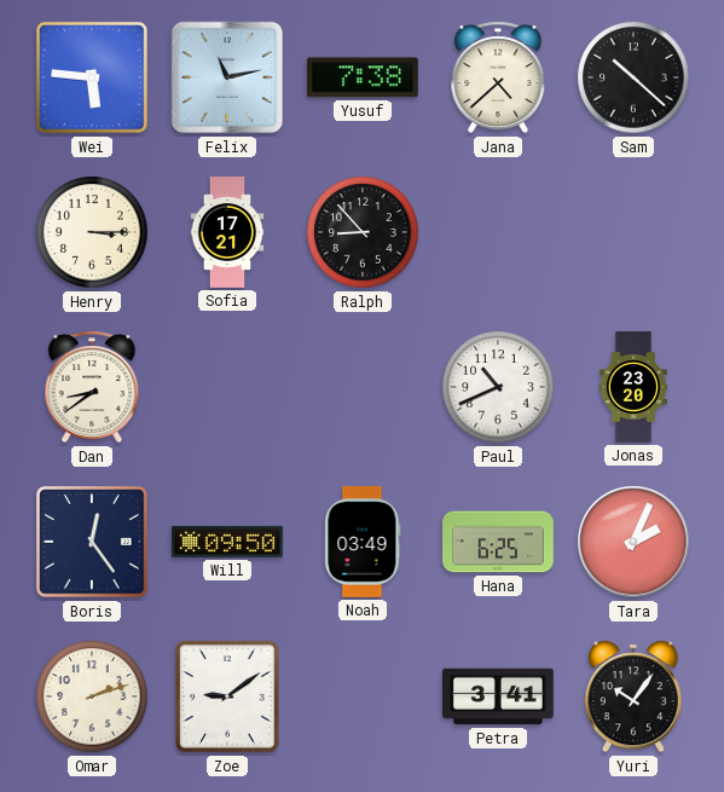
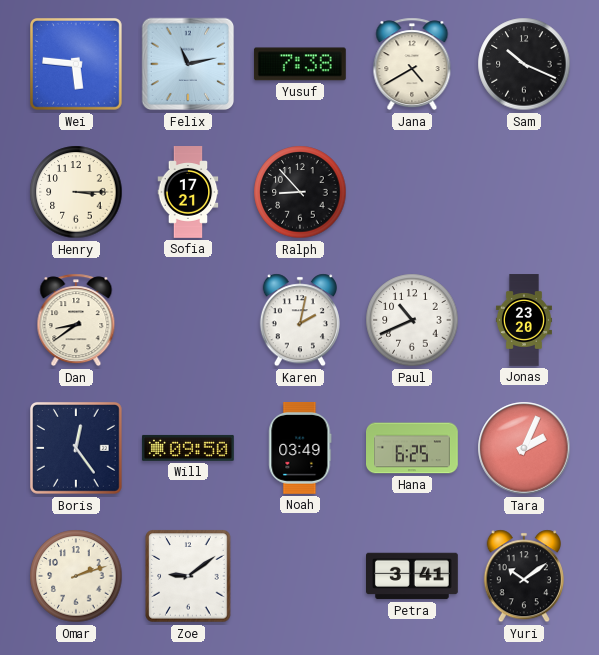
Jana: 4:38 -> 4:40 (412, 64)
Sam: 10:22 -> 10:19 (524, 64)
Karen: none -> 2:02 (300, 320)
Yuri: 10:06 -> 10:09 (524, 576)
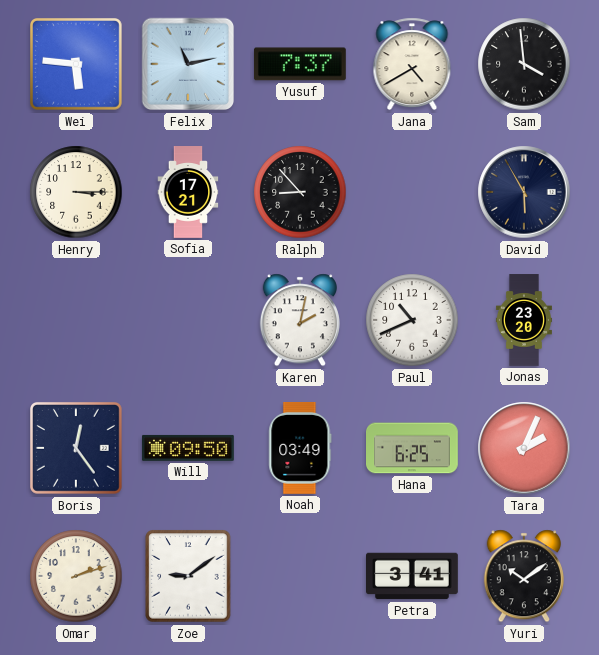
Yusuf: 7:38 -> 7:37 (300, 64)
Sam: 10:19 -> 3:59 (524, 64)
David: none -> 5:55 (524, 192)
Dan: 8:39 -> none (76, 320)
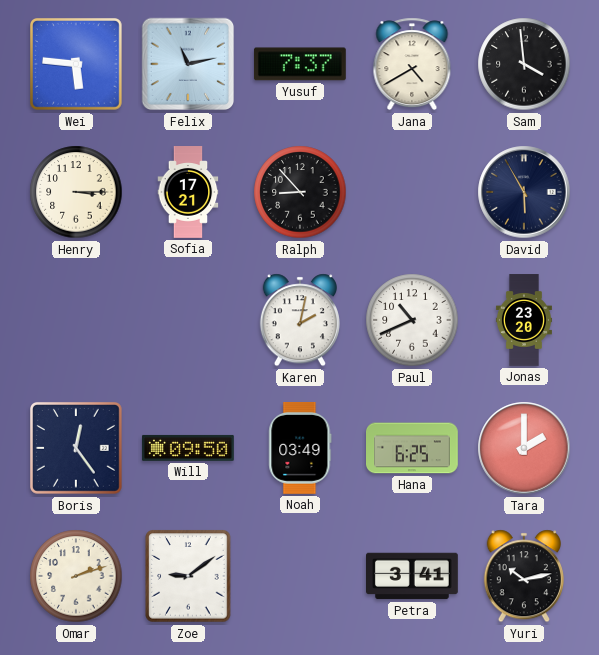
Tara: 2:04 -> 2:00 (524, 448)
Yuri: 10:09 -> 10:13 (524, 576)
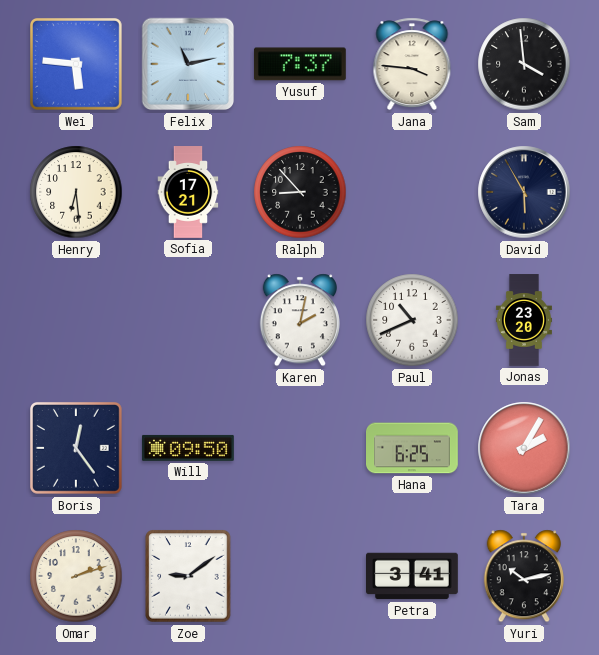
Jana: 4:40 -> 3:46 (412, 64)
Henry: 3:15 -> 6:29 (76, 192)
Noah: 03:49 -> none (300, 449)
Tara: 2:00 -> 2:05 (524, 448)
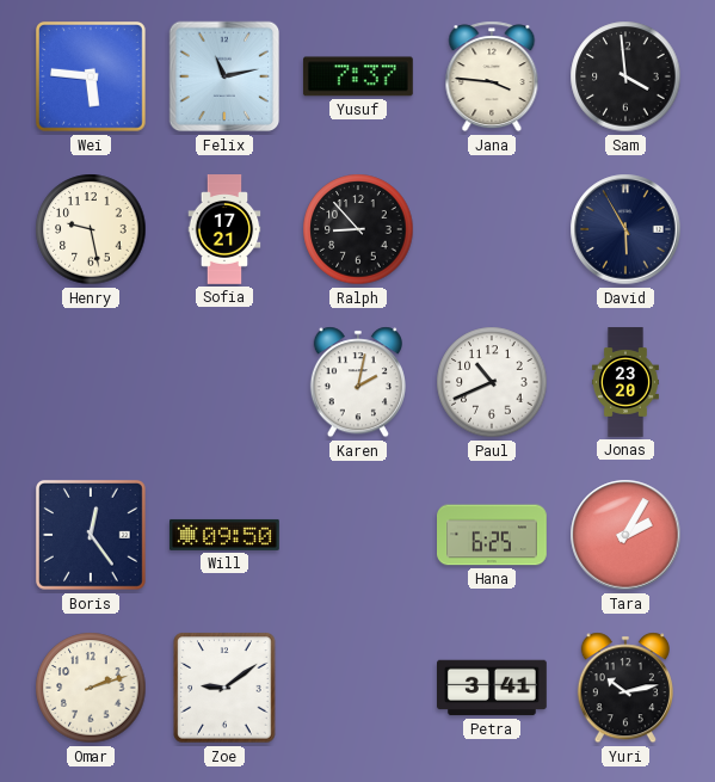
Henry: 6:29 -> 9:28 (91, 229)
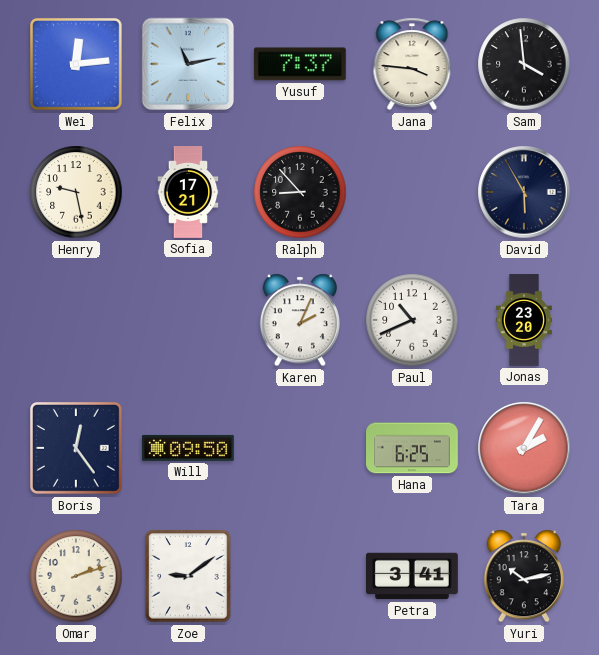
Wei: 5:46 -> 12:14 (77, 65)
Karen: 2:02 -> 2:04 (300, 320)
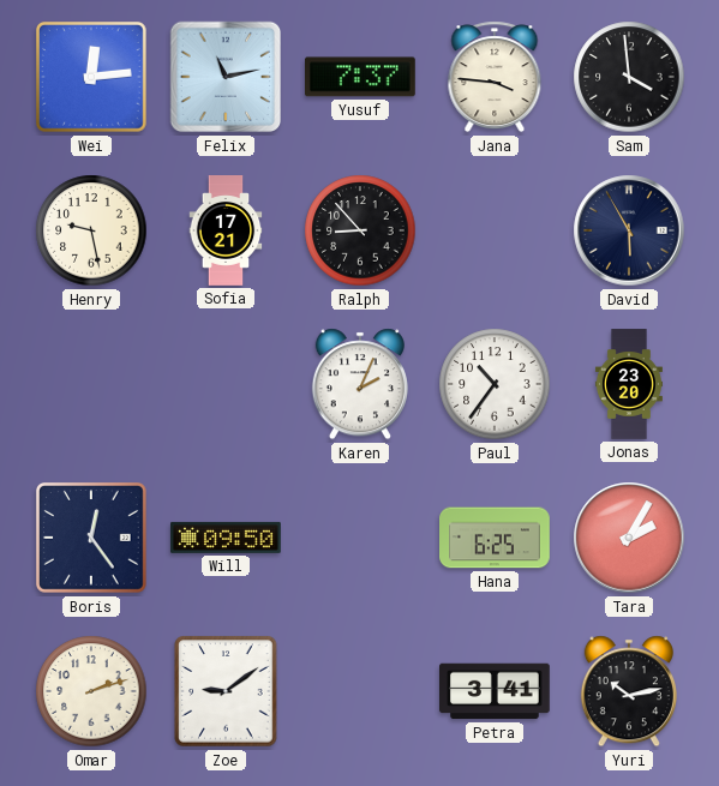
Paul: 10:41 -> 10:36 (495, 384)
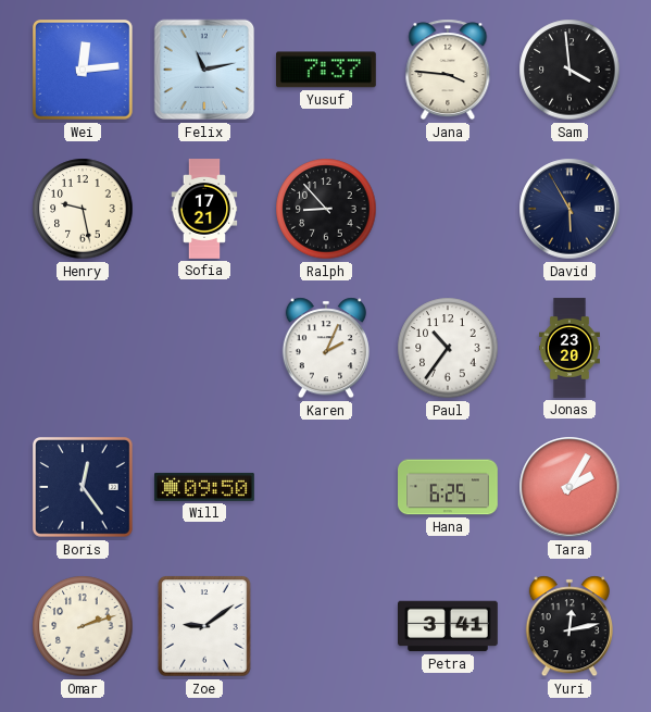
Yuri: 10:13 -> 12:13 (569, 626)
